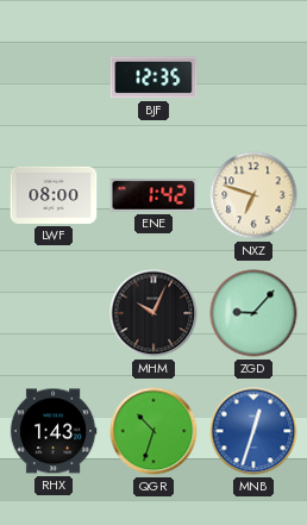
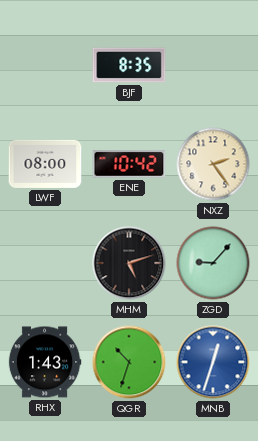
BJF: 12:35 -> 8:35 (129, 65)
ENE: 1:42 -> 10:42 (129, 164)
NXZ: 6:48 -> 2:24 (213, 164)
MHM: 10:04 -> 5:12 (129, 263)
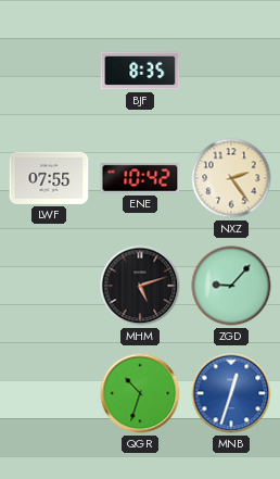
LWF: 08:00 -> 07:55 (49, 178)
RHX: 1:43 -> none (45, 362)
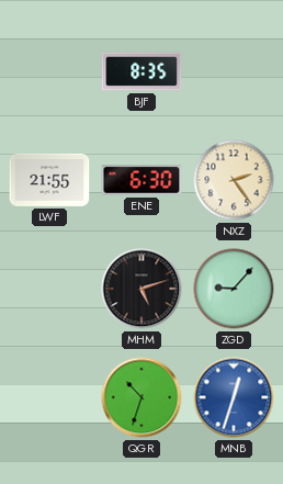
LWF: 07:55 -> 21:55 (49, 180)
ENE: 10:42 -> 6:30 (141, 180)
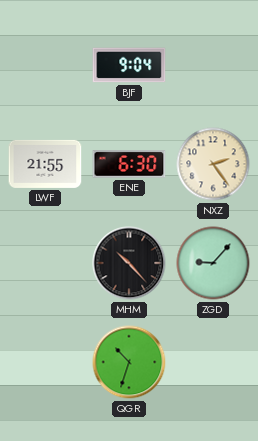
BJF: 8:35 -> 9:04 (129, 65)
MHM: 5:12 -> 10:23 (129, 263)
MNB: 12:33 -> none (234, 397)
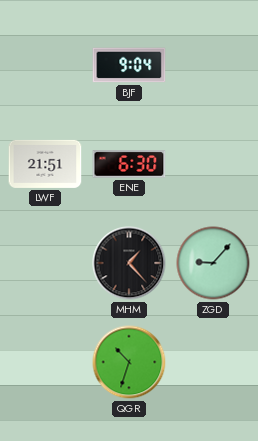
LWF: 21:55 -> 21:51 (45, 164)
NXZ: 2:24 -> none (213, 164)
MHM: 10:23 -> 1:23 (129, 263)
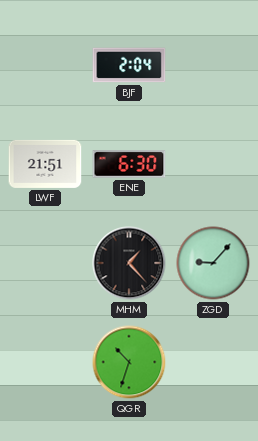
BJF: 9:04 -> 2:04 (129, 65)
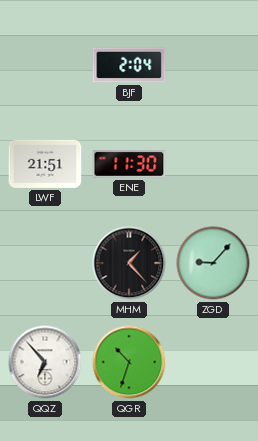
ENE: 6:30 -> 11:30 (129, 164)
QQZ: none -> 6:53 (45, 362)
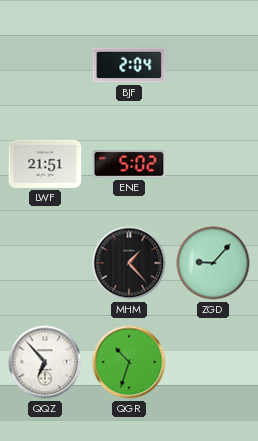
ENE: 11:30 -> 5:02 (129, 164)
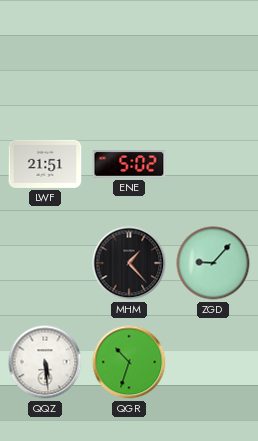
BJF: 2:04 -> none (129, 65)
QQZ: 6:53 -> 5:29 (45, 362)
